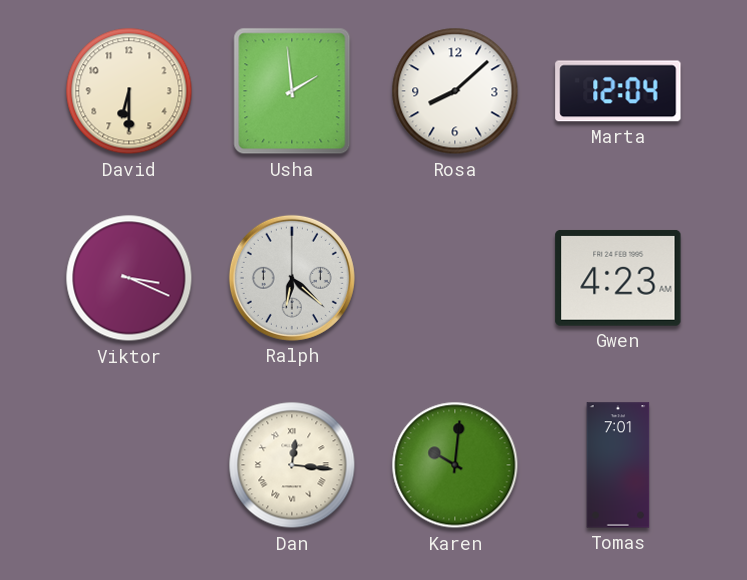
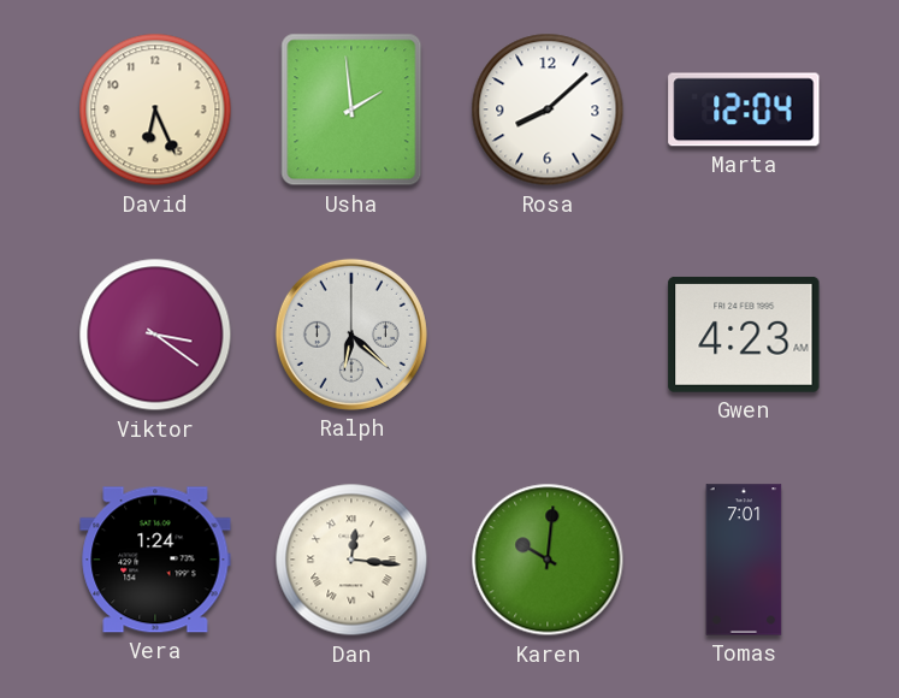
David: 6:30 -> 6:26 (155, 110)
Viktor: 3:19 -> 3:21 (155, 335)
Vera: none -> 1:24 (155, 560)
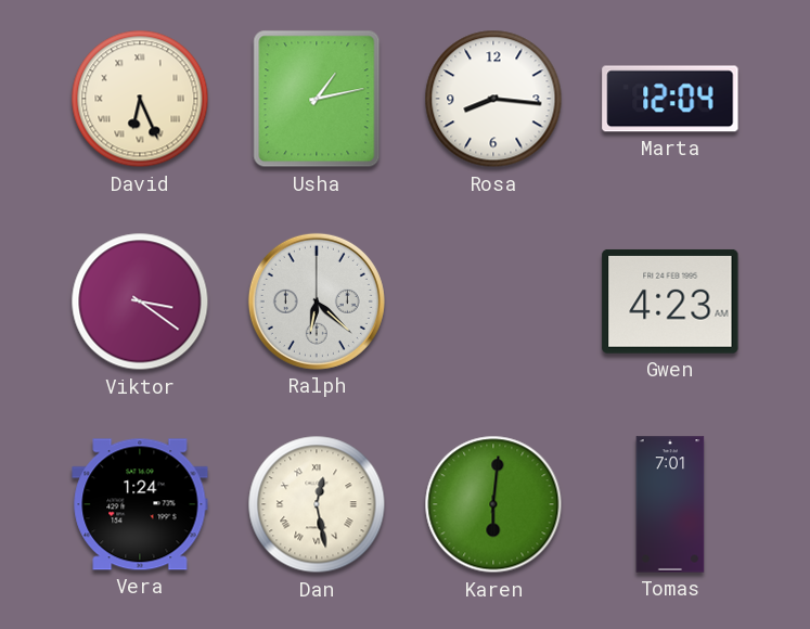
David numerals: Arabic -> Roman (140, 99)
Usha: 1:59 -> 1:13 (317, 99)
Rosa: 8:08 -> 8:16 (493, 99)
Dan: 12:16 -> 12:28 (317, 504)
Karen: 10:01 -> 6:01 (493, 504)
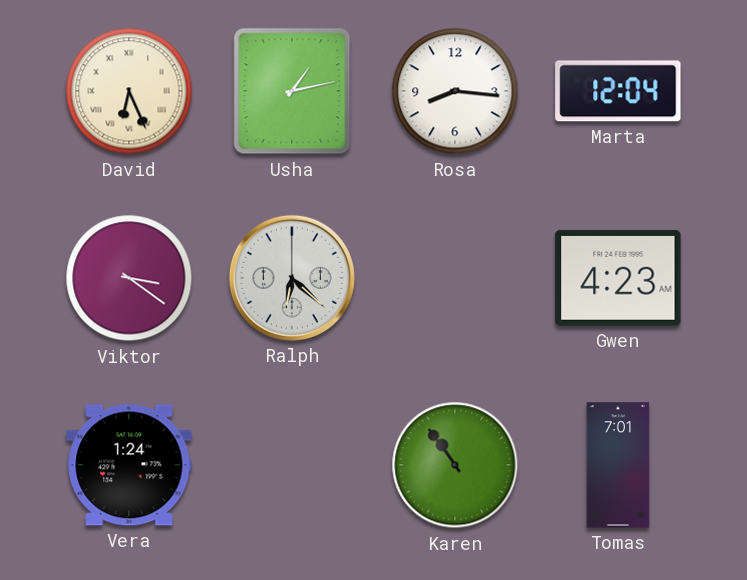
Dan: 12:28 -> none (317, 504)
Karen: 6:01 -> 10:54 (455, 465)
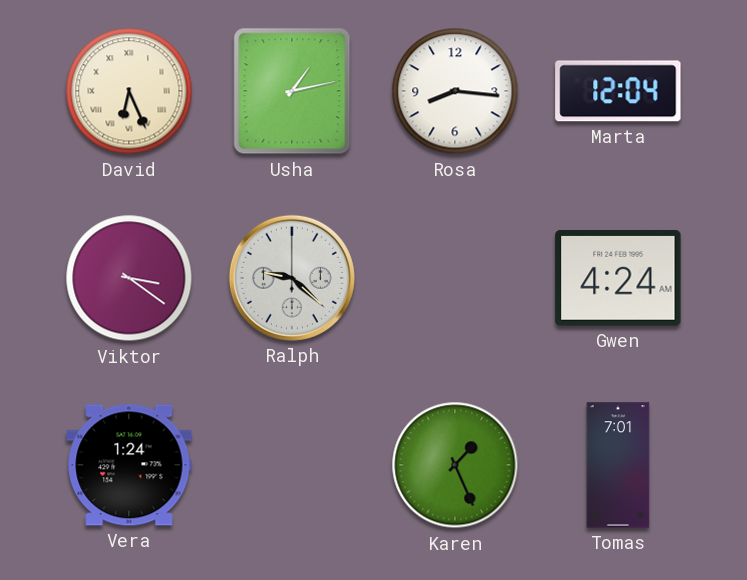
Ralph: 6:22 -> 9:22 (292, 278)
Gwen: 4:23 -> 4:24 (618, 278)
Karen: 10:54 -> 1:26 (455, 465)
